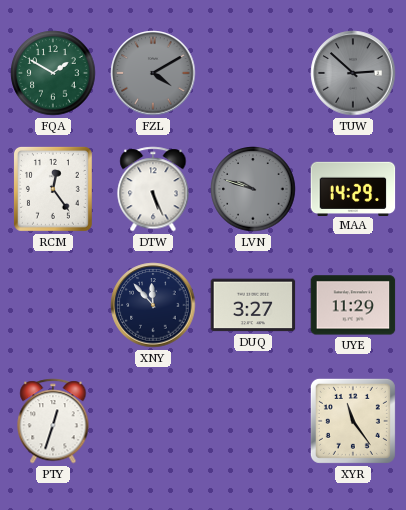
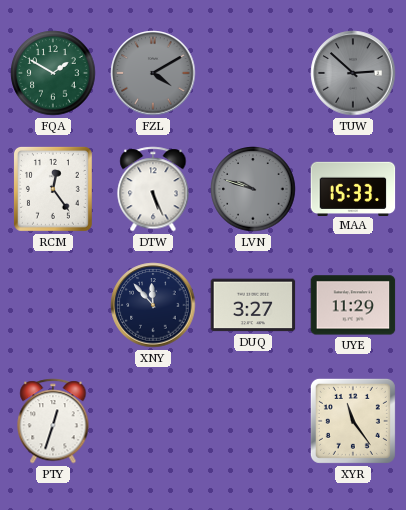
MAA: 14:29 -> 15:33 (353, 188)
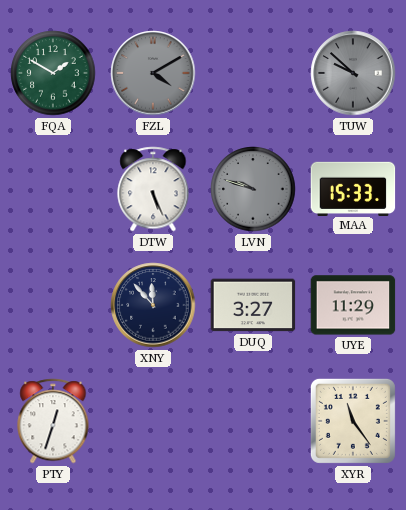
TUW: 2:52 -> 9:52 (353, 73)
RCM: 12:24 -> none (53, 189)
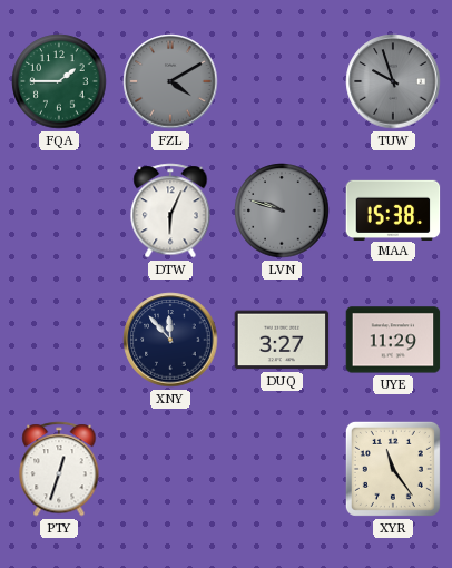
FQA: 1:50 -> 1:45 (59, 81)
TUW: 9:52 -> 9:57 (393, 81)
DTW: 5:26 -> 6:04 (170, 210)
MAA: 15:33 -> 15:38 (393, 209)
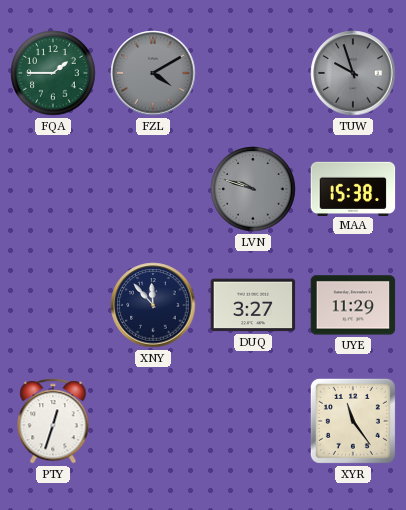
DTW: 6:04 -> none (170, 210)
